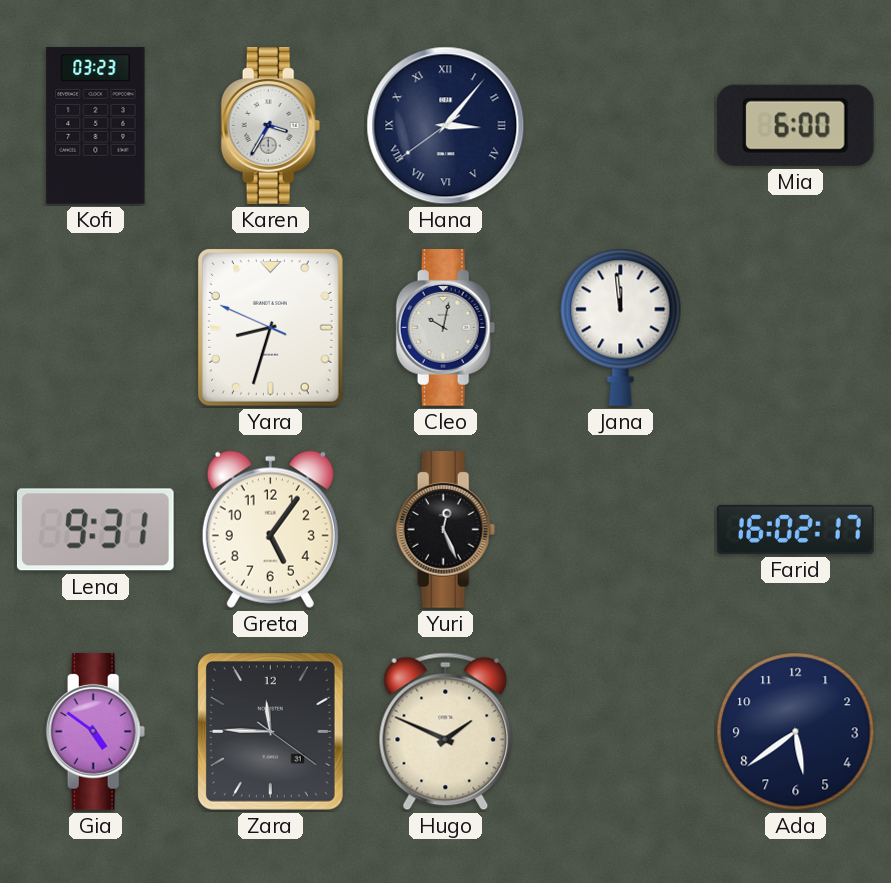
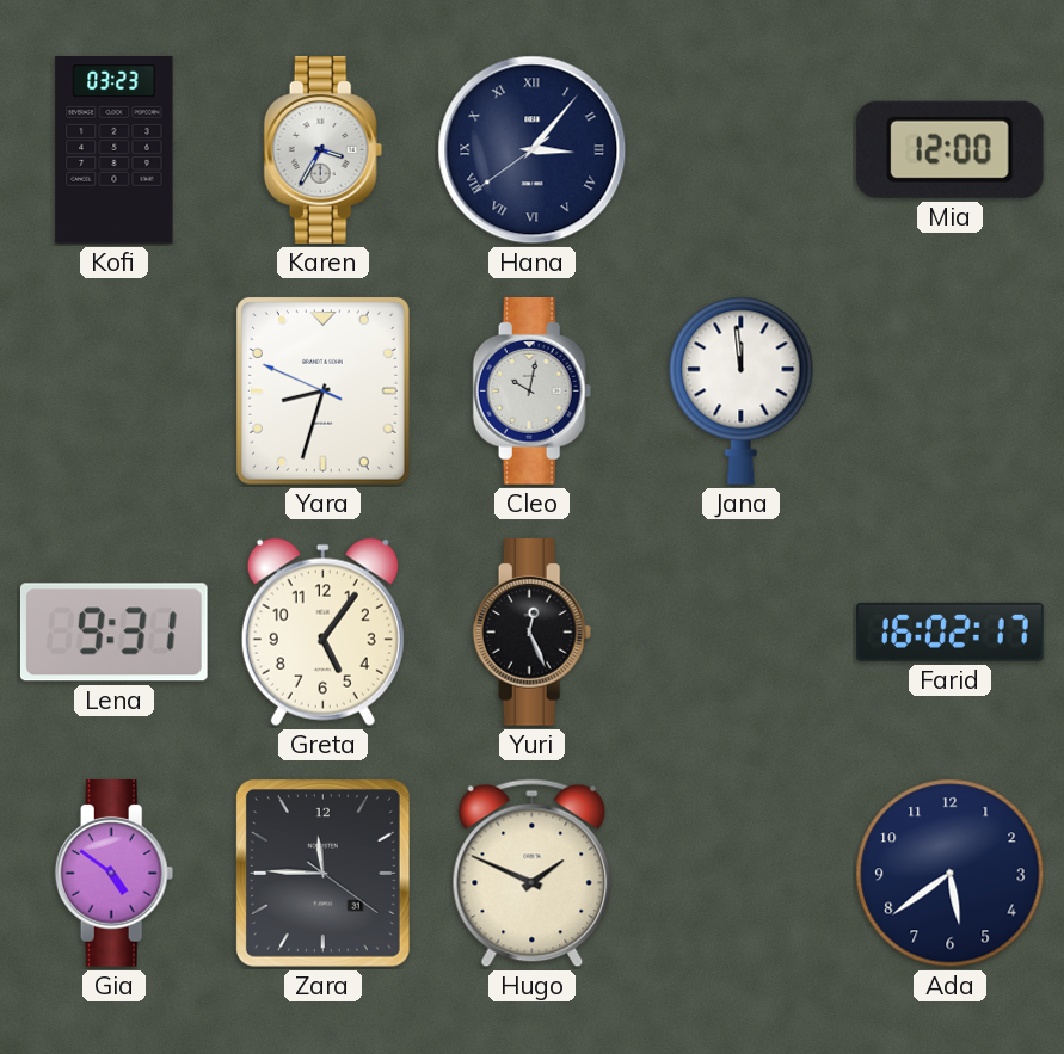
Mia: 6:00 -> 12:00 (949, 149)
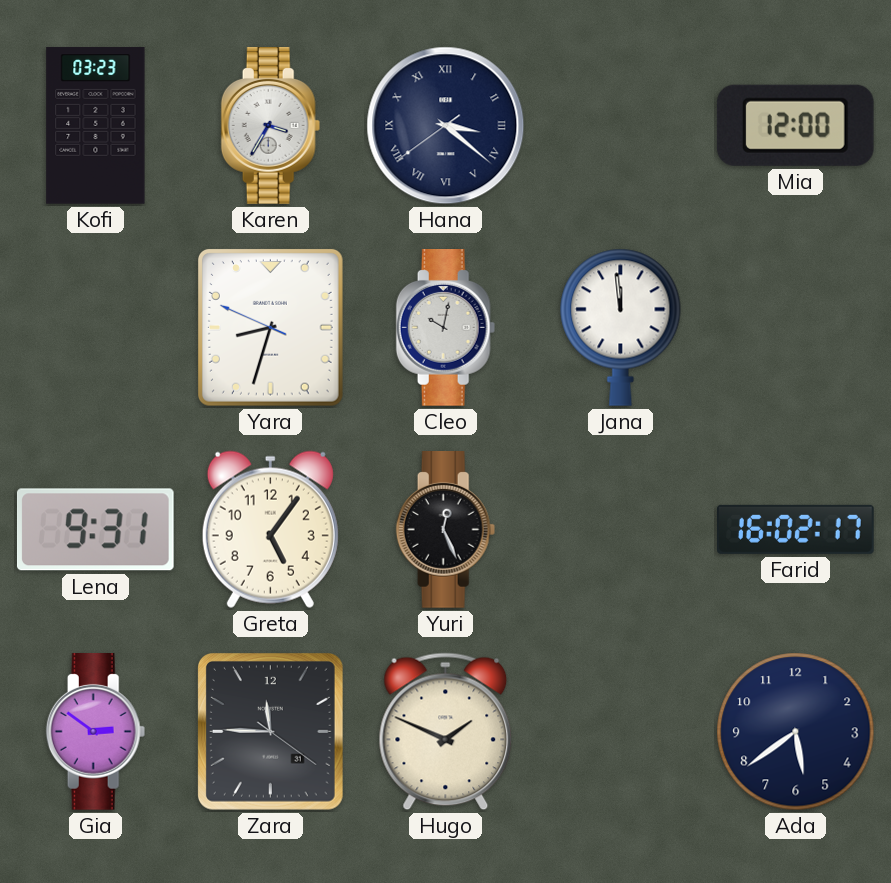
Hana: 3:06 -> 3:21 (446, 126)
Gia: 4:51 -> 2:51 (96, 732)
